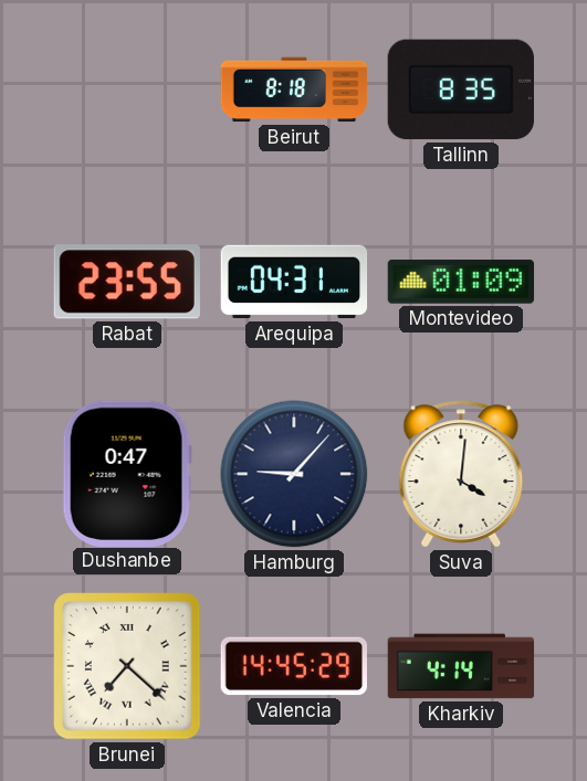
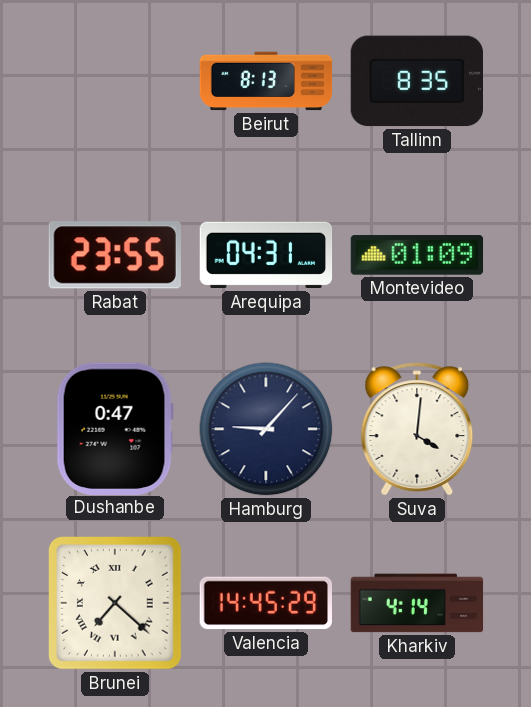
Beirut: 8:18 -> 8:13 (266, 81)
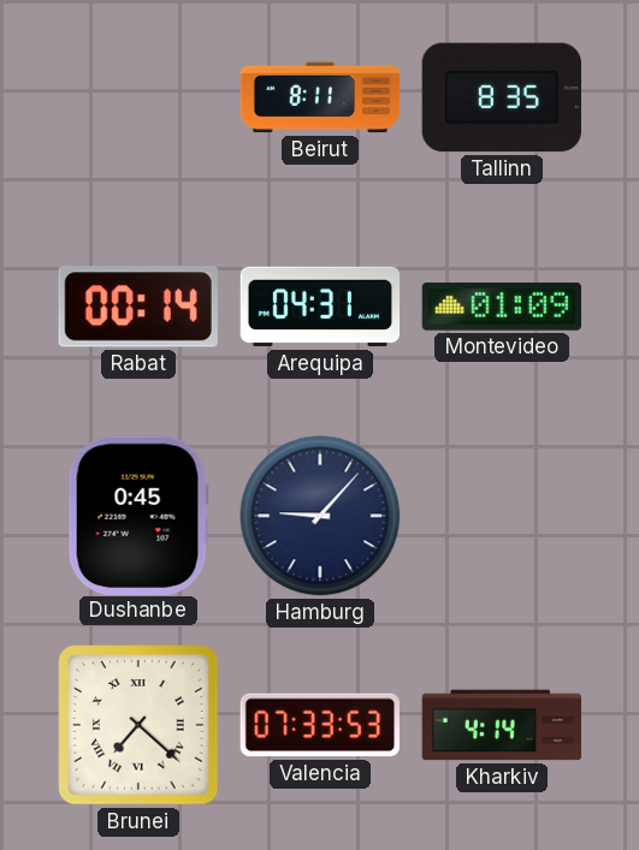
Beirut: 8:13 -> 8:11 (320, 97)
Rabat: 23:55 -> 00:14 (138, 307)
Dushanbe: 0:47 -> 0:45 (138, 515)
Suva: 4:01 -> none (417, 429)
Valencia: 14:45 -> 07:33 (319, 725)
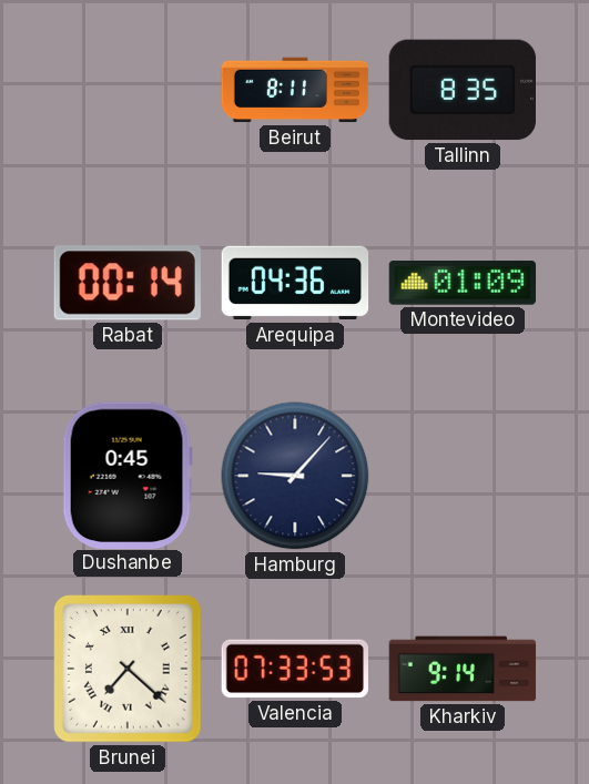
Arequipa: 04:31 -> 04:36 (295, 283)
Kharkiv: 4:14 -> 9:14 (463, 669)
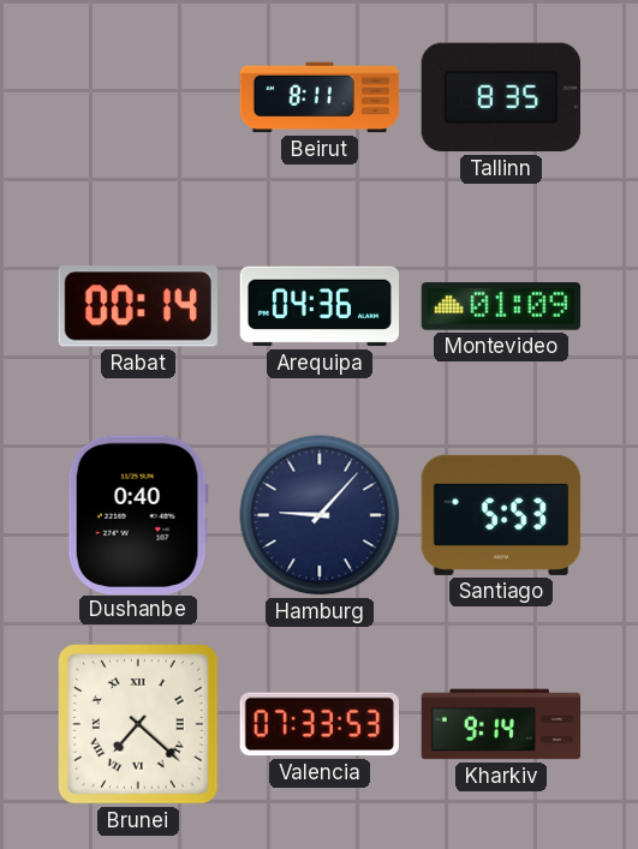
Dushanbe: 0:45 -> 0:40 (138, 514)
Santiago: none -> 5:53 (501, 515)
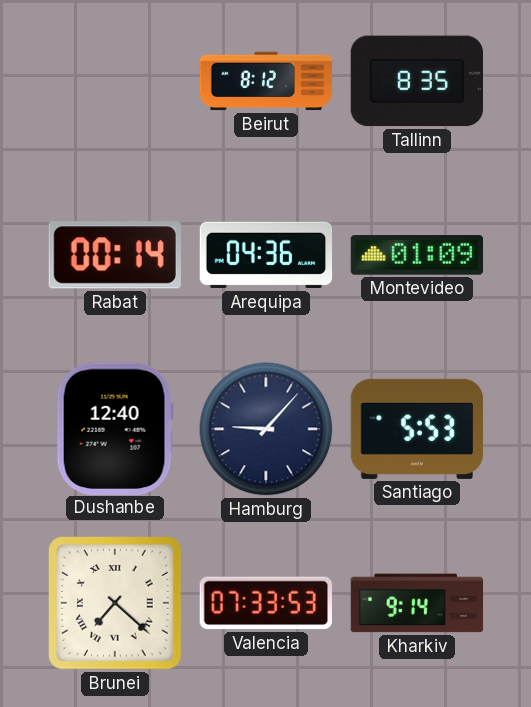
Beirut: 8:11 -> 8:12 (266, 81)
Dushanbe: 0:40 -> 12:40 (115, 428)
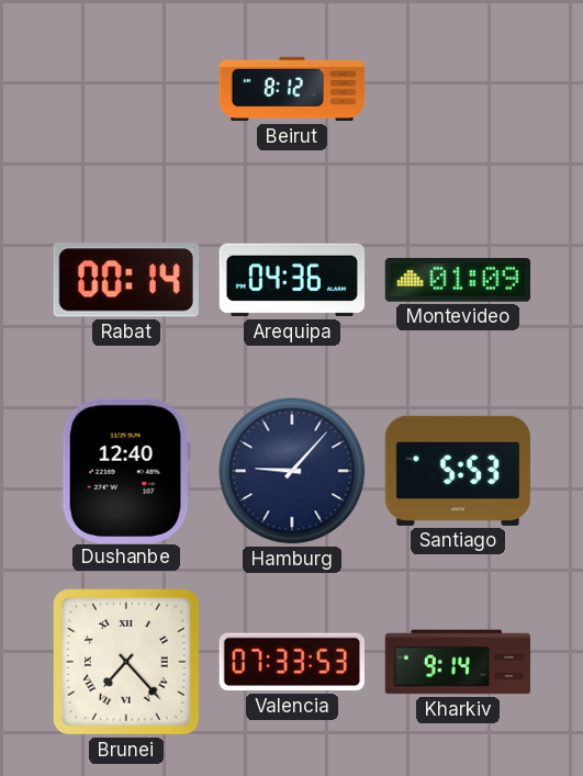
Tallinn: 8:35 -> none (416, 81)
Brunei: 7:22 -> 7:23 (126, 662)
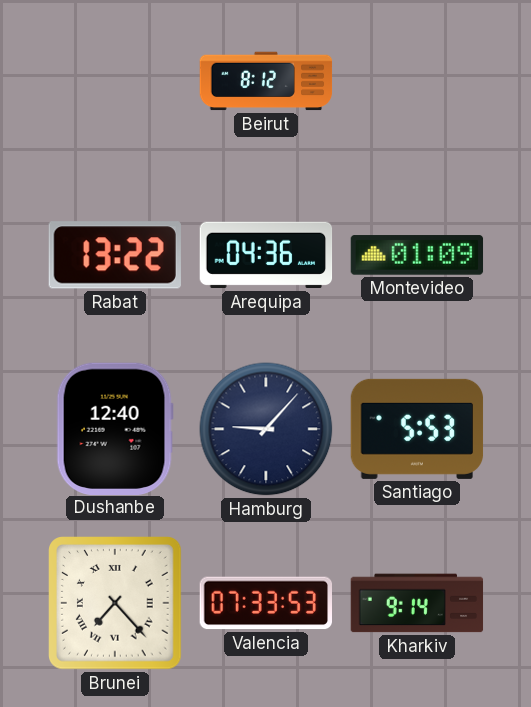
Rabat: 00:14 -> 13:22 (115, 255)
